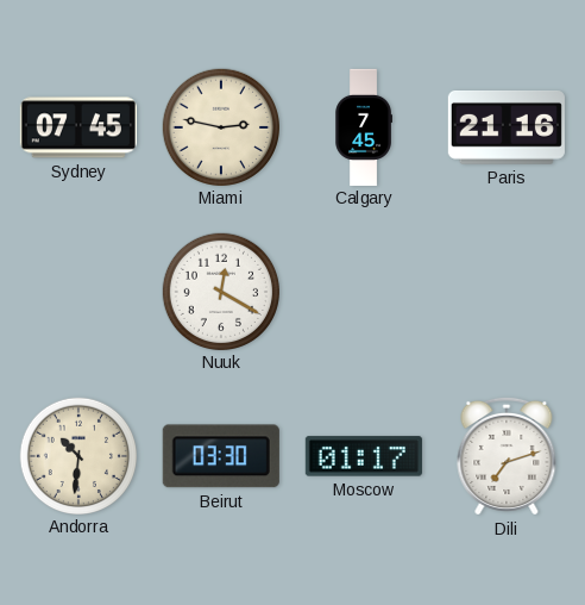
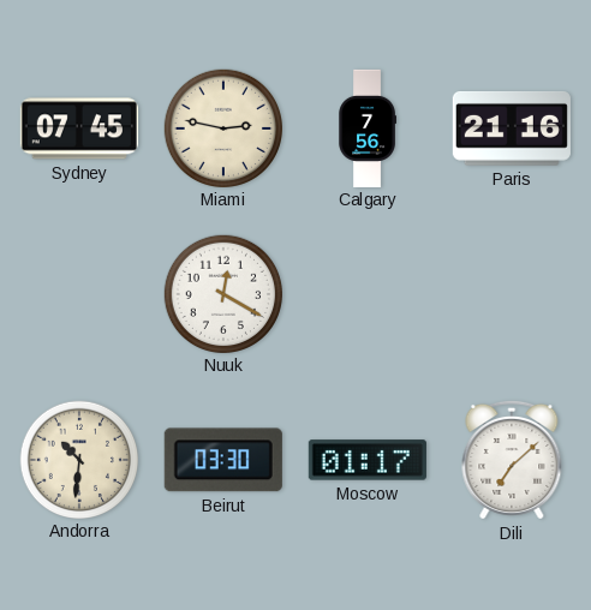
Calgary: 7:45 -> 7:56 (366, 127)
Dili: 7:12 -> 7:08 (512, 460)
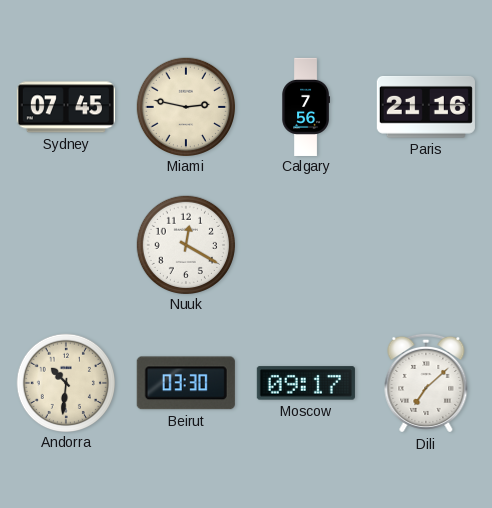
Moscow: 01:17 -> 09:17 (306, 383)
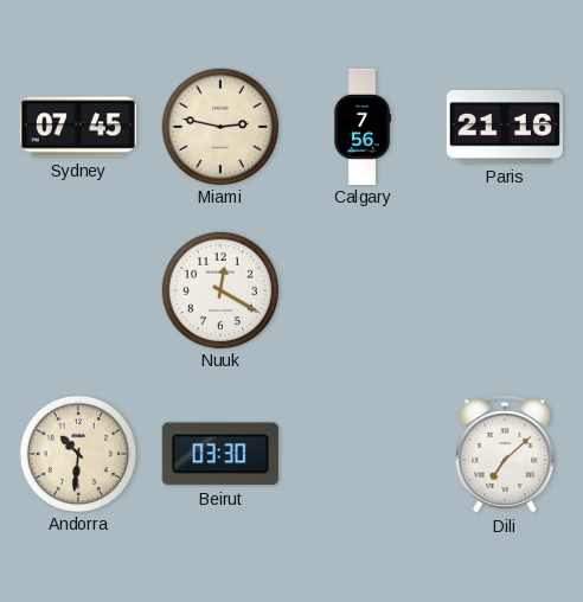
Moscow: 09:17 -> none (306, 383)
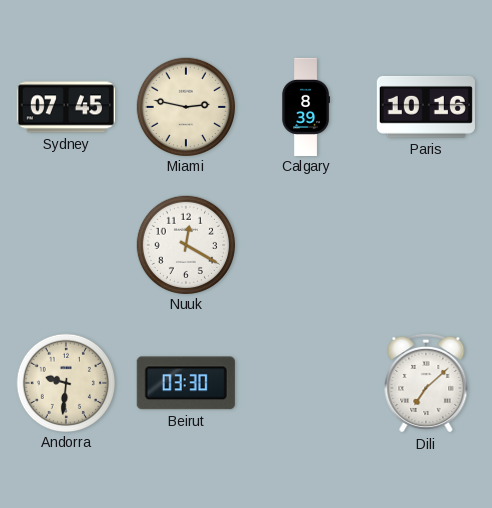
Calgary: 7:56 -> 8:39 (305, 106)
Paris: 21:16 -> 10:16 (426, 107)
Andorra: 10:31 -> 9:31 (65, 382)
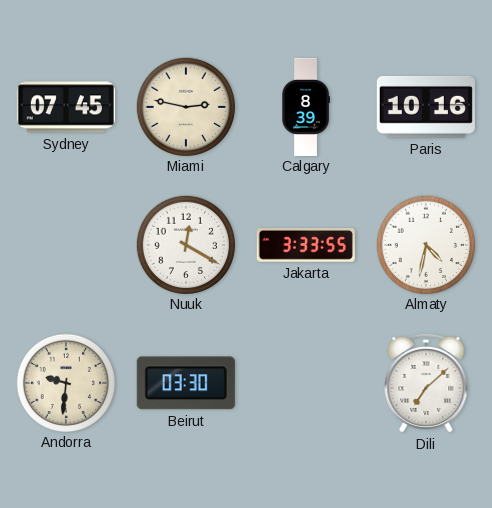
Jakarta: none -> 3:33 (306, 246)
Almaty: none -> 4:32 (425, 244)
